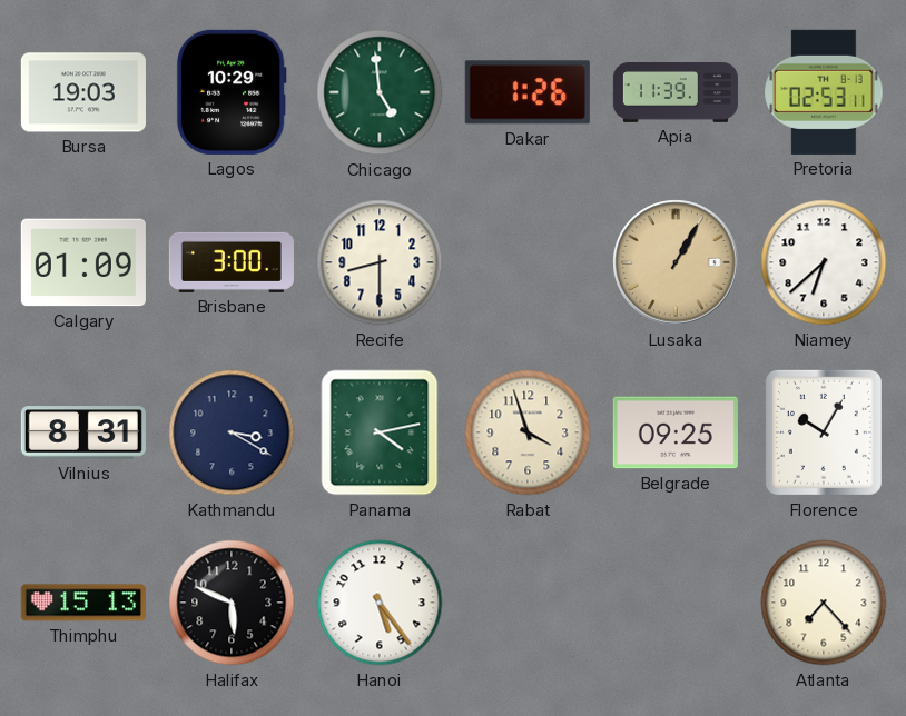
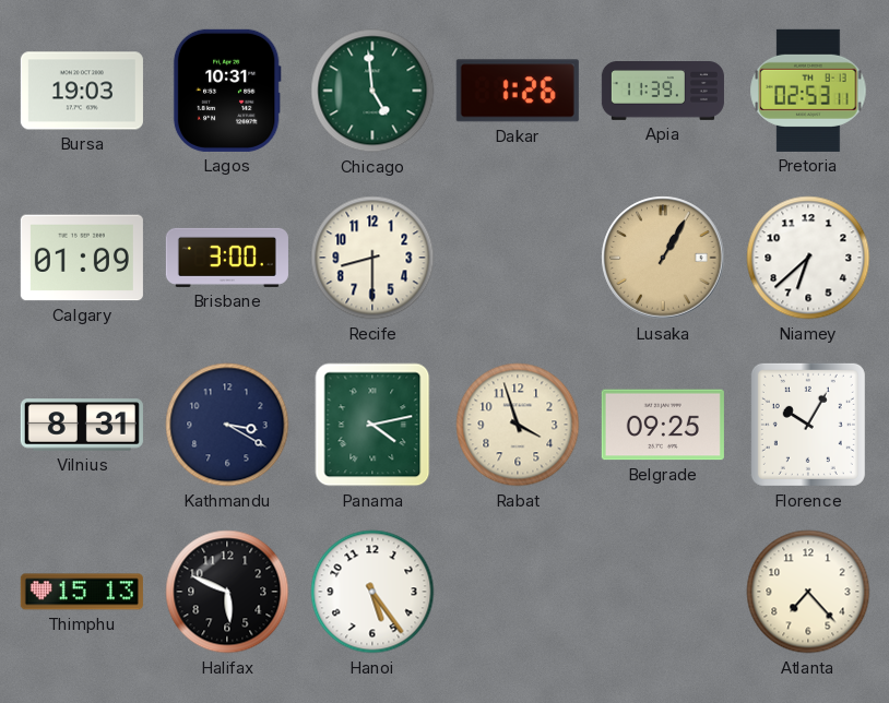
Lagos: 10:29 -> 10:31 (227, 91)
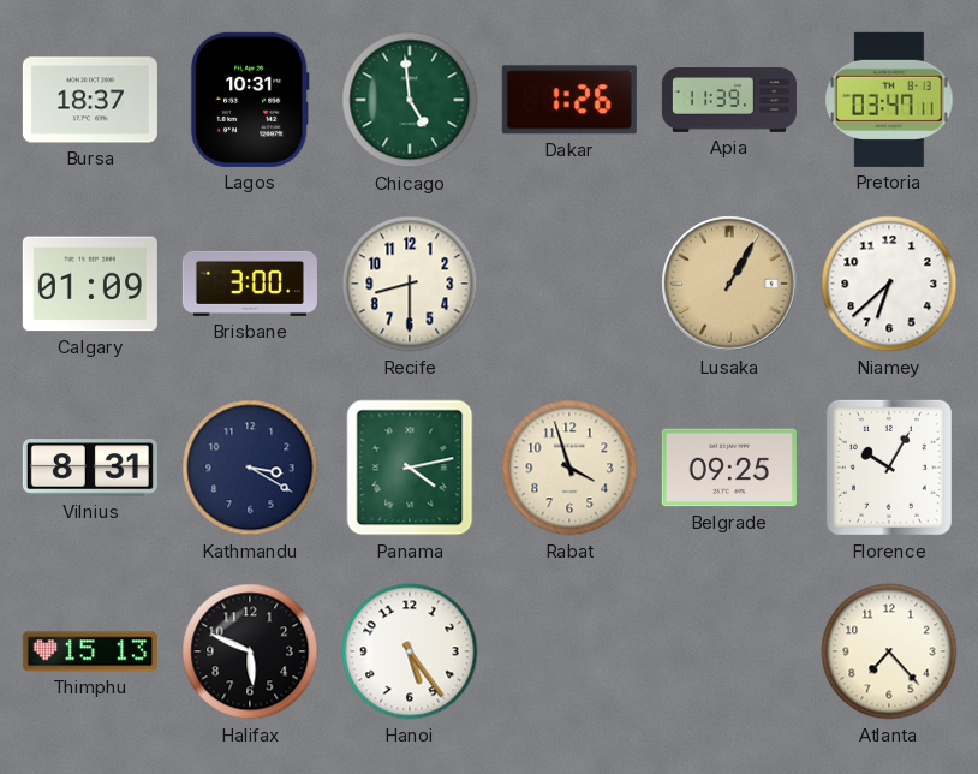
Bursa: 19:03 -> 18:37 (90, 100)
Pretoria: 02:53 -> 03:47 (889, 100)
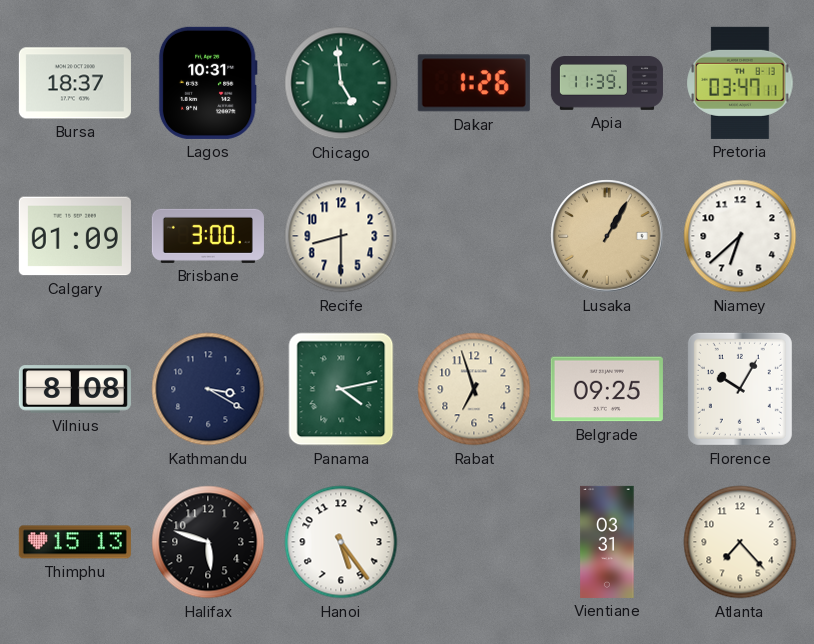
Vilnius: 8:31 -> 8:08 (75, 389)
Rabat: 3:57 -> 6:57 (474, 389)
Halifax: 5:49 -> 5:48 (208, 542)
Vientiane: none -> 03:31 (607, 542)
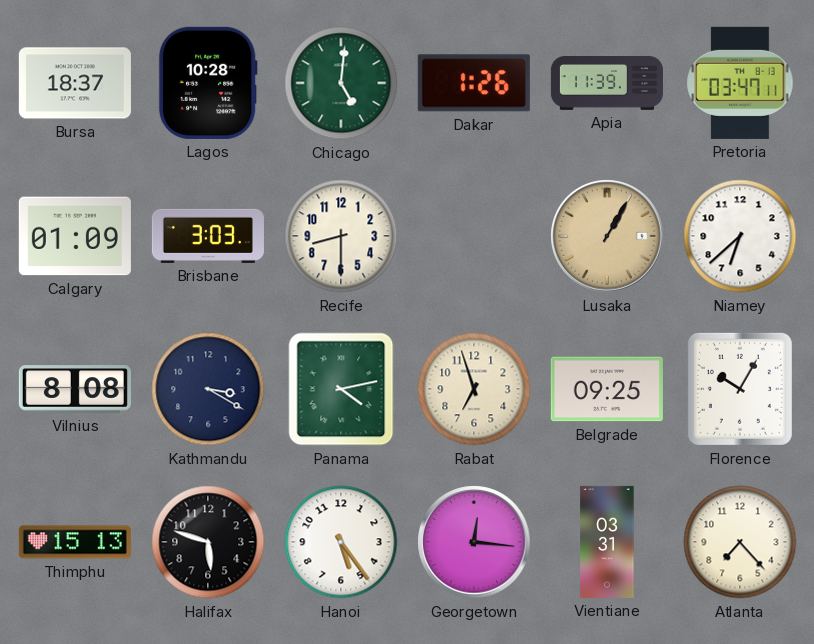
Lagos: 10:31 -> 10:28 (208, 83)
Chicago: 4:59 -> 5:01 (341, 83)
Brisbane: 3:00 -> 3:03 (208, 236)
Georgetown: none -> 12:16 (474, 542)
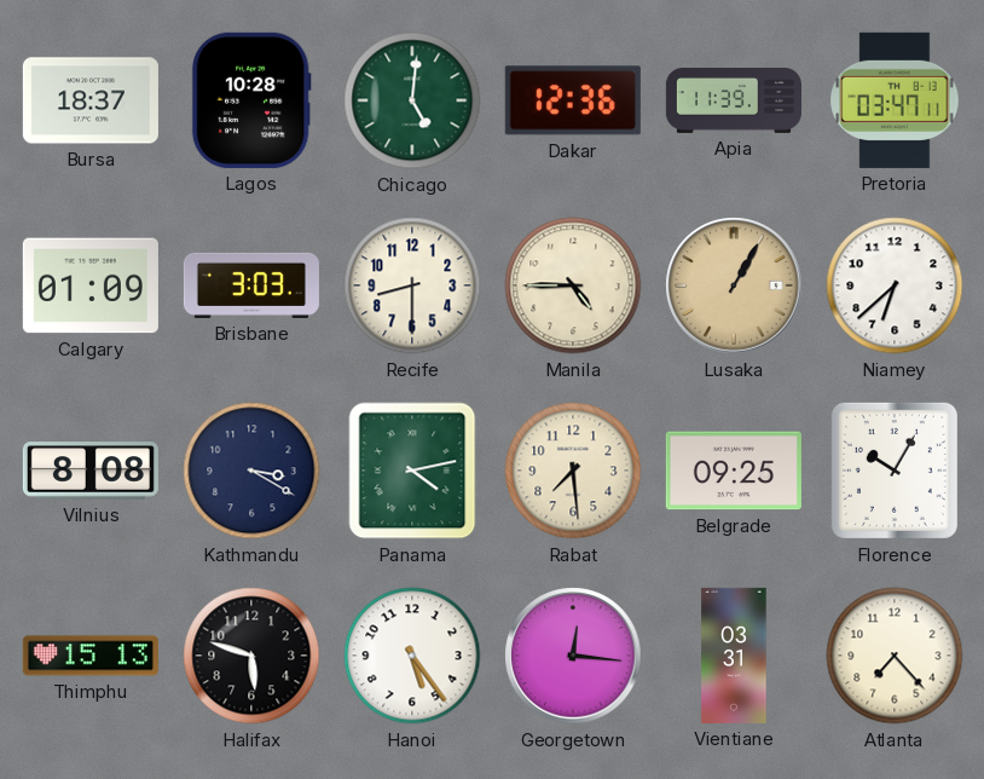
Dakar: 1:26 -> 12:36 (573, 100)
Manila: none -> 4:45 (573, 285)
Rabat: 6:57 -> 7:29 (573, 471)
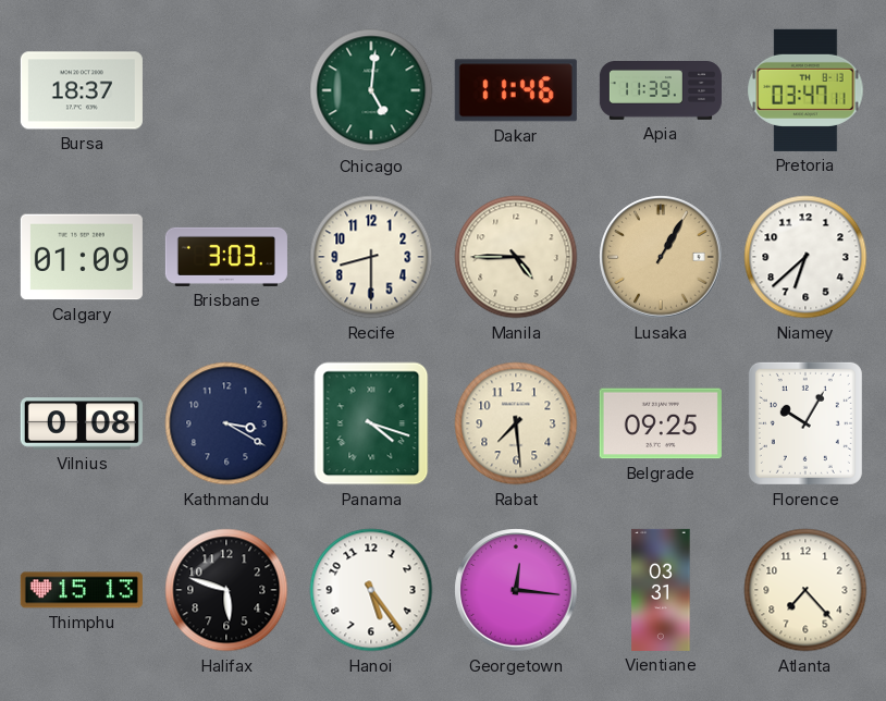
Lagos: 10:28 -> none (251, 100)
Dakar: 12:36 -> 11:46 (516, 90)
Vilnius: 8:08 -> 0:08 (82, 423)
Panama: 4:13 -> 4:18 (371, 423)
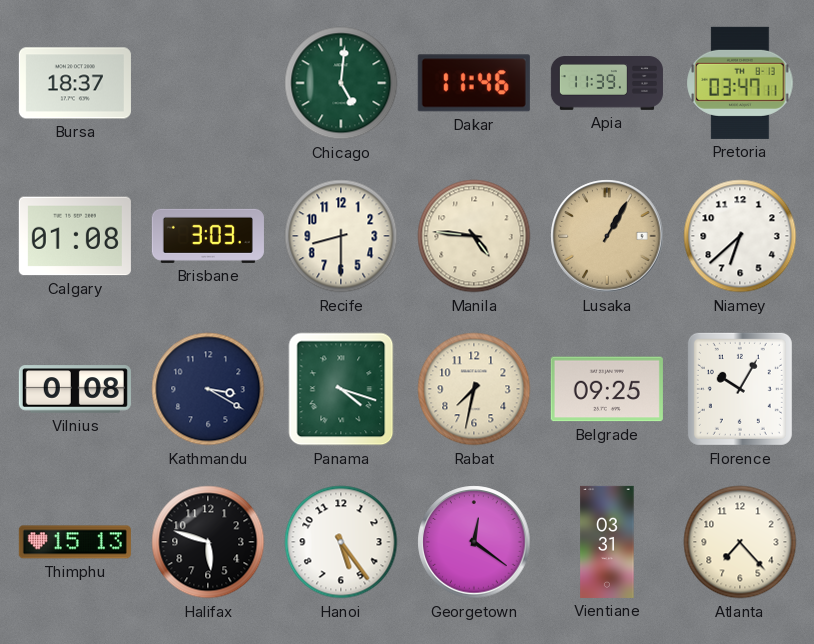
Calgary: 01:09 -> 01:08 (75, 236)
Manila: 4:45 -> 4:46 (474, 236)
Rabat: 7:29 -> 7:32 (474, 389)
Georgetown: 12:16 -> 12:21 (474, 542)
